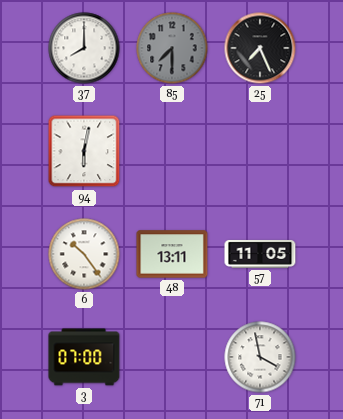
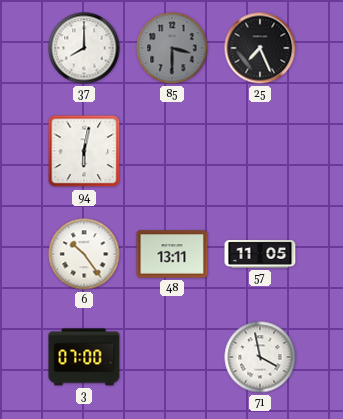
85: 7:30 -> 3:30 (172, 48)
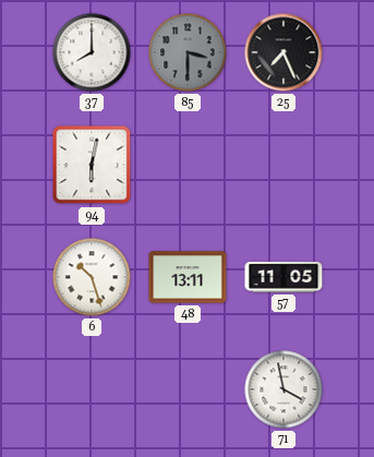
6: 10:24 -> 10:27 (92, 277)
3: 07:00 -> none (84, 357)
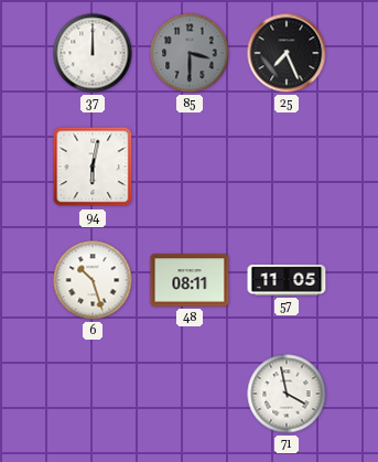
37: 8:00 -> 12:00 (93, 53)
48: 13:11 -> 08:11 (190, 280)
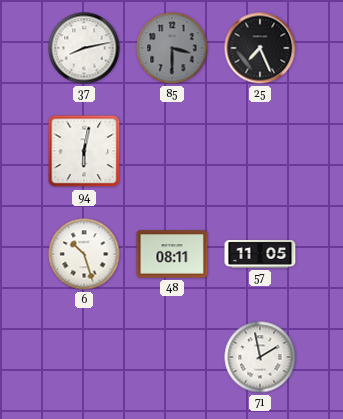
37: 12:00 -> 8:13 (84, 48)
71: 3:58 -> 1:58 (260, 357)
